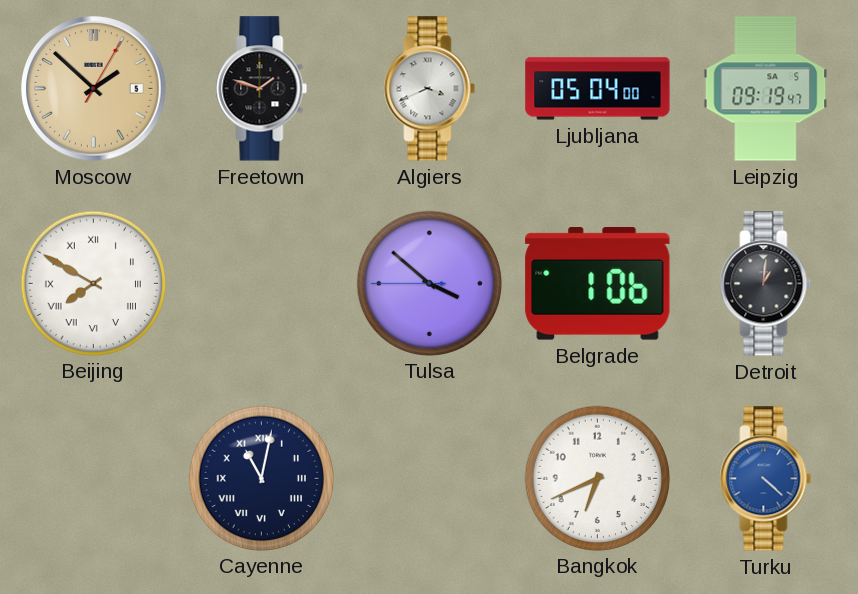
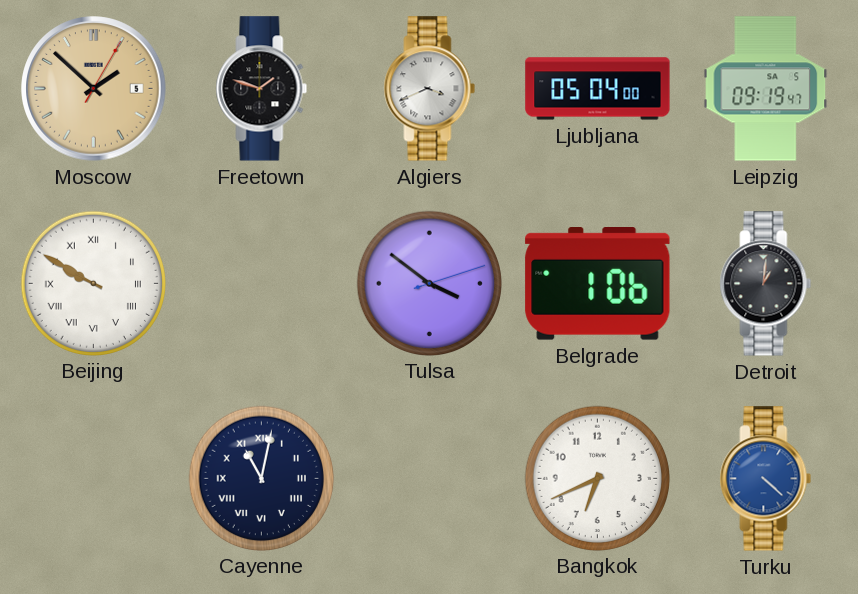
Beijing: 7:50 -> 9:50 (93, 283)
Tulsa: 3:51:45 -> 3:51:12 (429, 283)
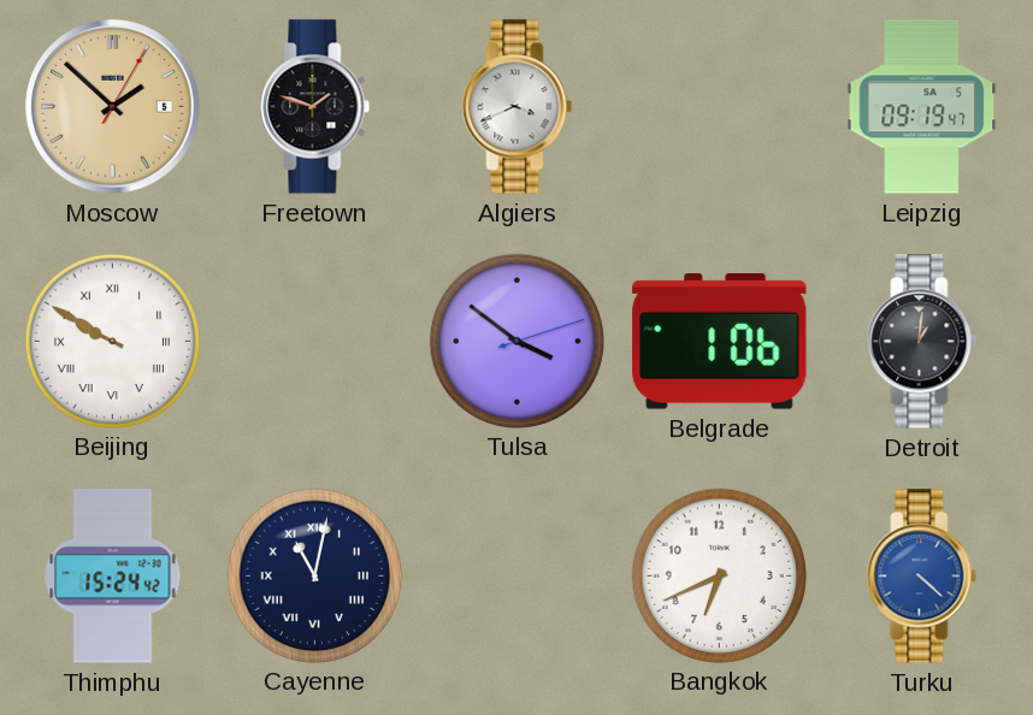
Ljubljana: 05:04 -> none (598, 89)
Thimphu: none -> 15:24 (113, 577)
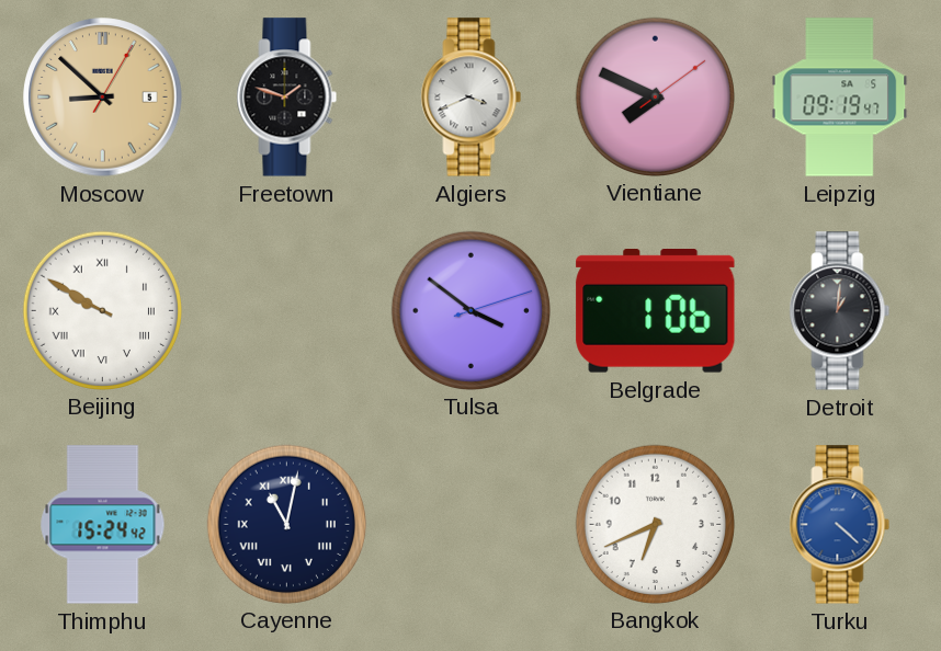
Moscow: 1:52 -> 8:52 (103, 98)
Vientiane: none -> 7:49 (655, 96)
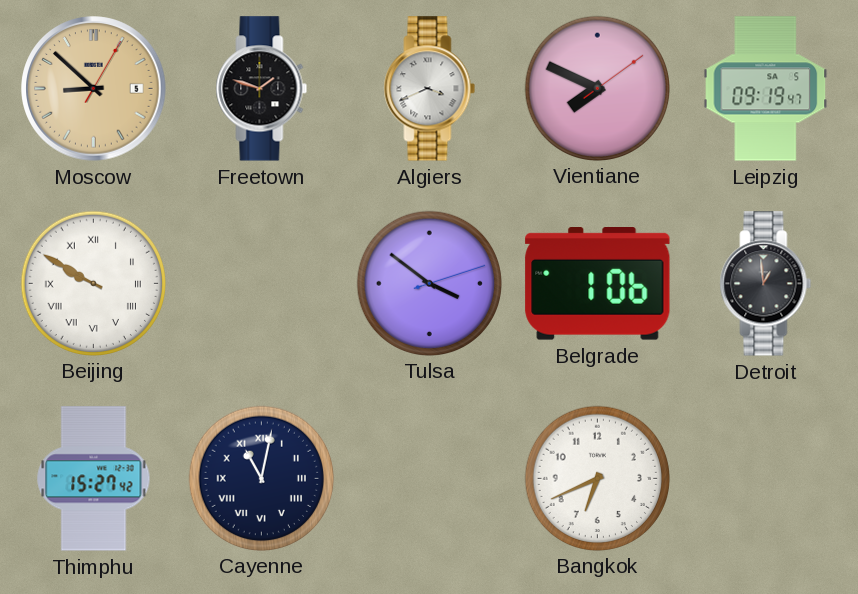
Detroit: 1:01 -> 12:59 (766, 284)
Thimphu: 15:24 -> 15:27 (94, 479)
Turku: 4:22 -> none (840, 525)
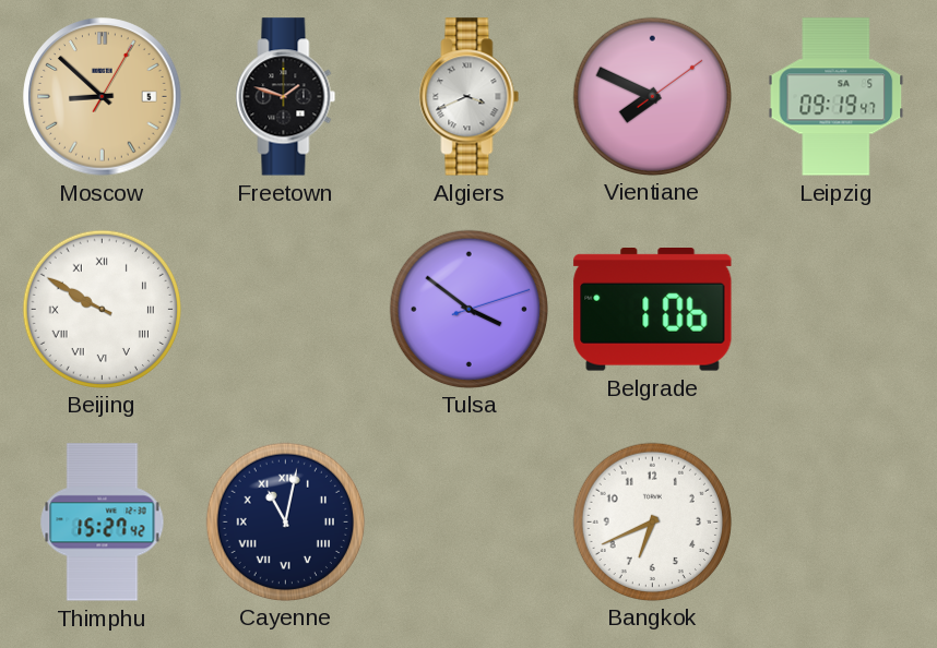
Detroit: 12:59 -> none (766, 284)
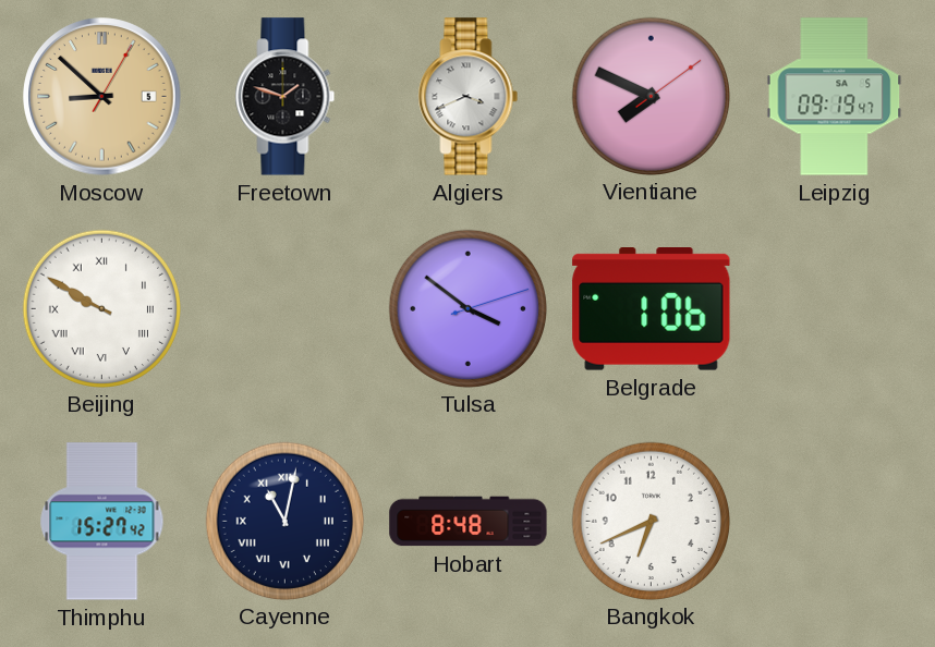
Hobart: none -> 8:48 (469, 522)
